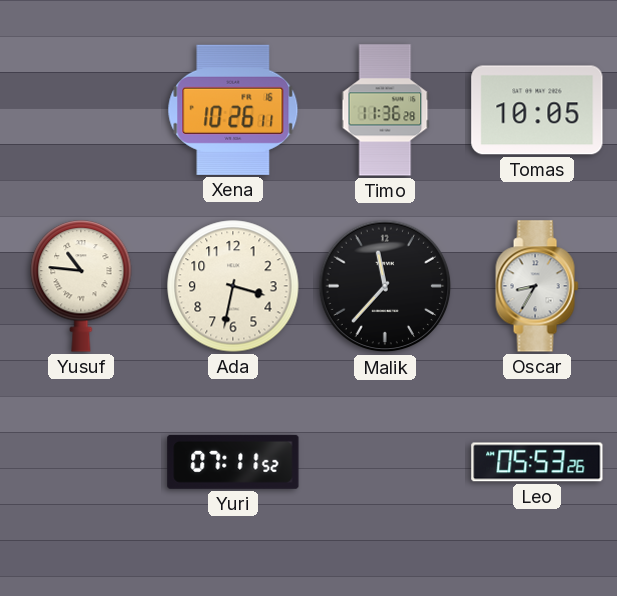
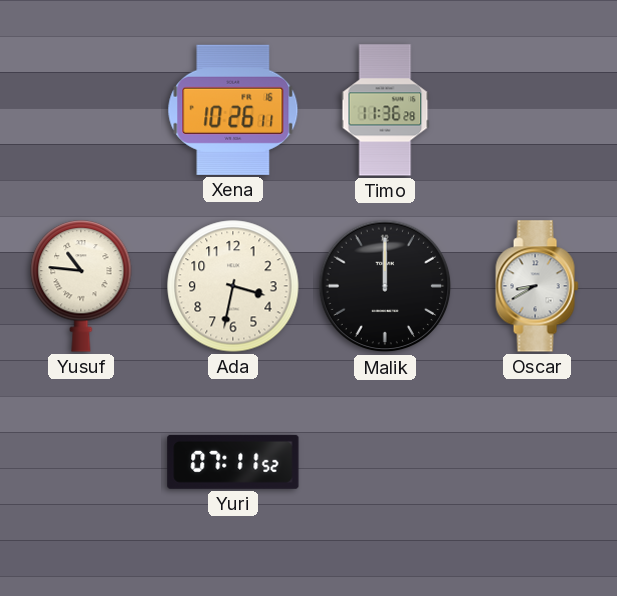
Tomas: 10:05 -> none (537, 110)
Malik: 11:37 -> 12:00 (385, 286)
Oscar: 8:35 -> 8:40 (537, 286)
Leo: 05:53 -> none (537, 462)
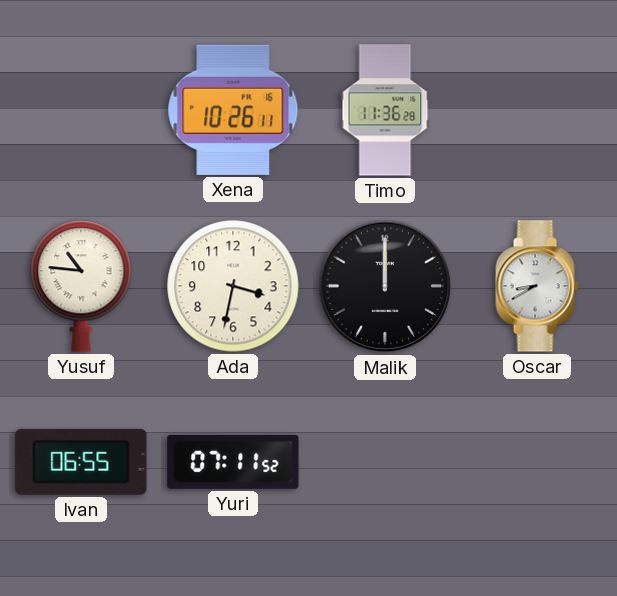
Ivan: none -> 06:55 (81, 462)
